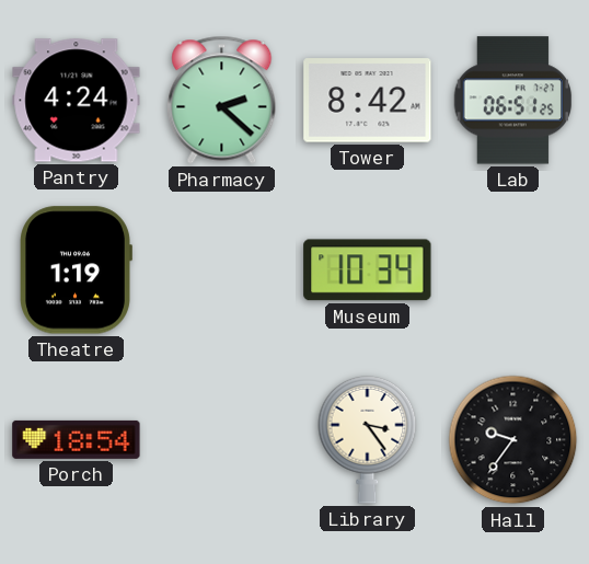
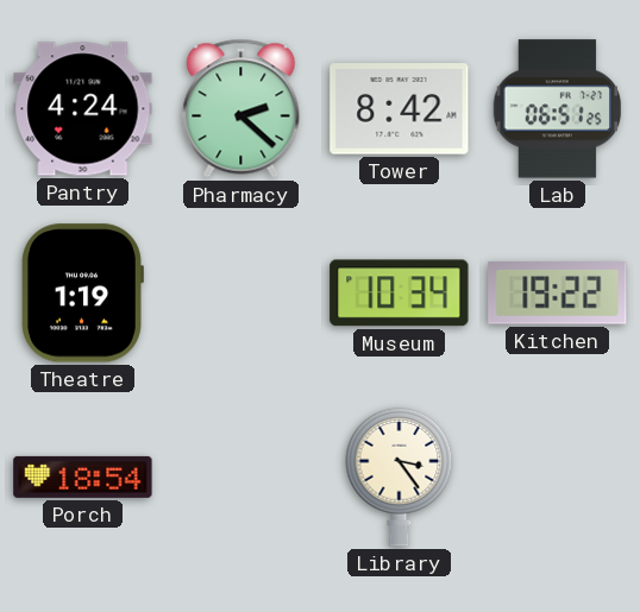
Kitchen: none -> 19:22 (558, 294)
Hall: 9:36 -> none (513, 440)
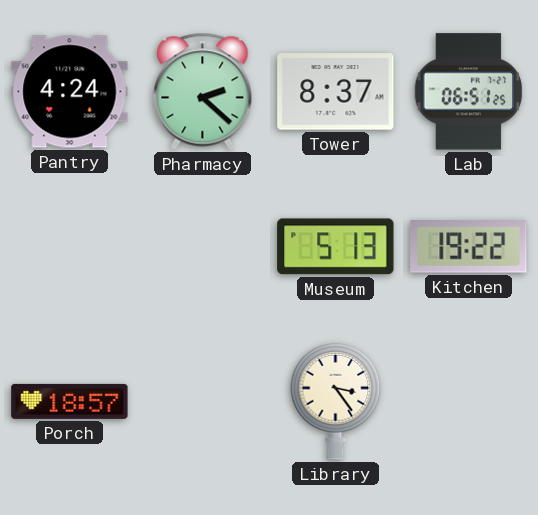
Tower: 8:42 -> 8:37 (336, 92)
Theatre: 1:19 -> none (83, 294)
Museum: 10:34 -> 5:13 (336, 247)
Porch: 18:54 -> 18:57 (70, 401)
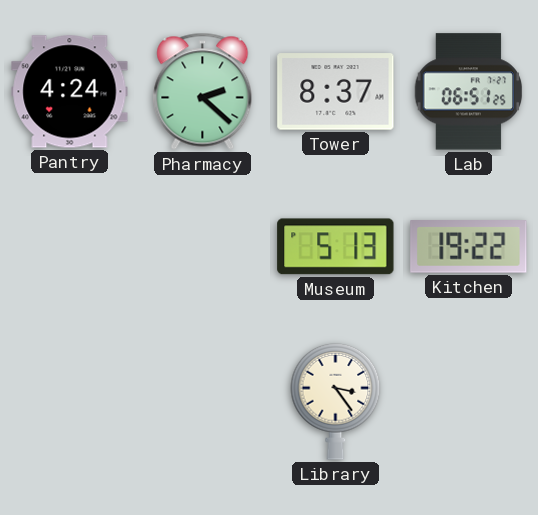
Porch: 18:57 -> none (70, 401)
